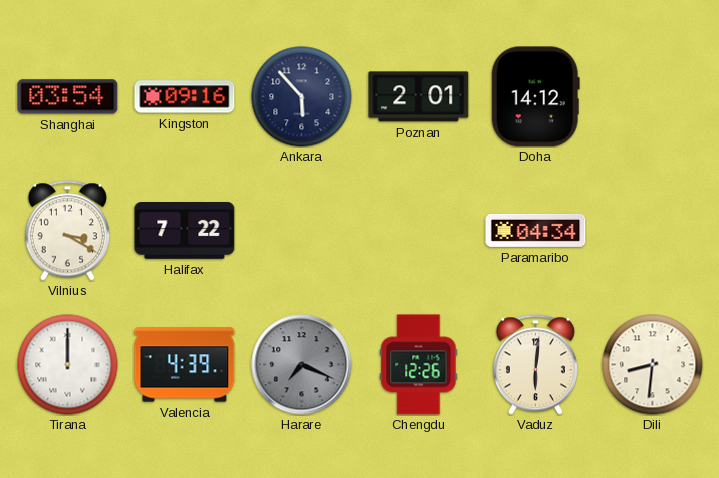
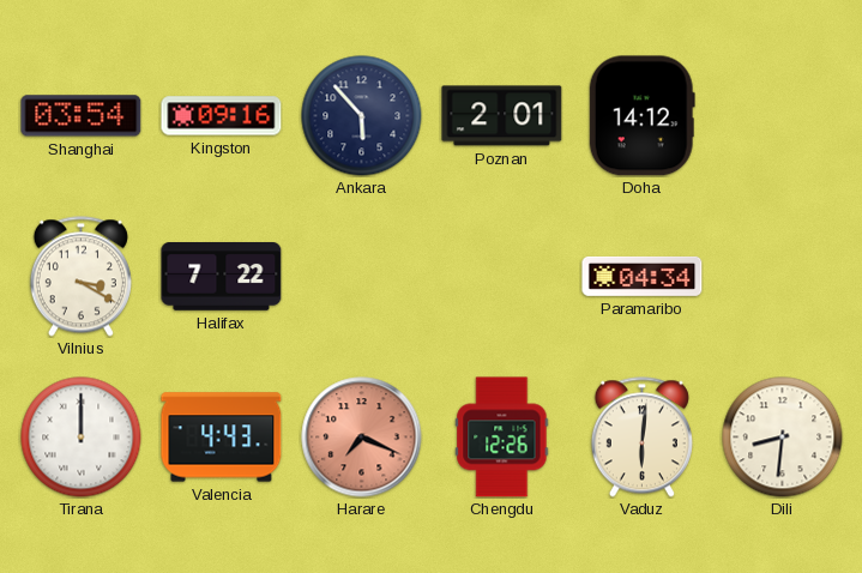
Valencia: 4:39 -> 4:43 (222, 438)
Harare dial: grey -> salmon (362, 438)
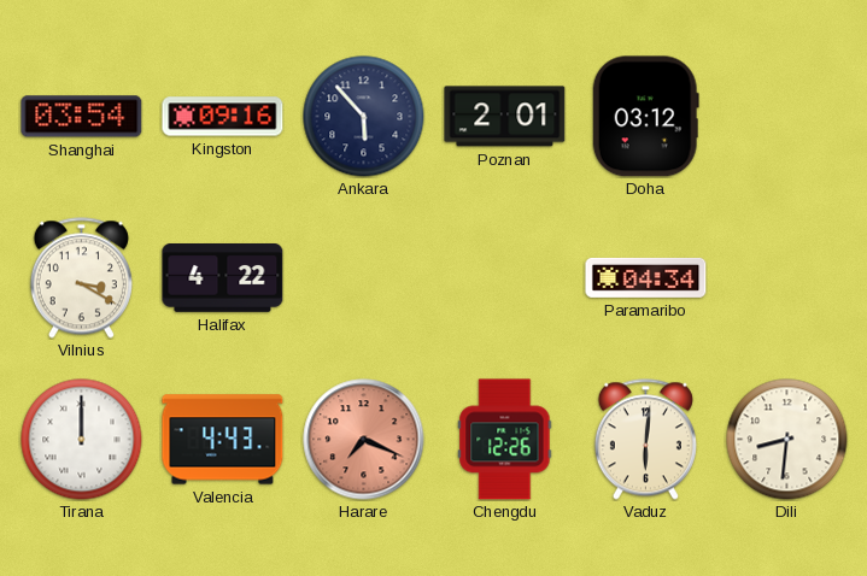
Doha: 14:12 -> 03:12 (645, 117)
Halifax: 7:22 -> 4:22 (223, 278)
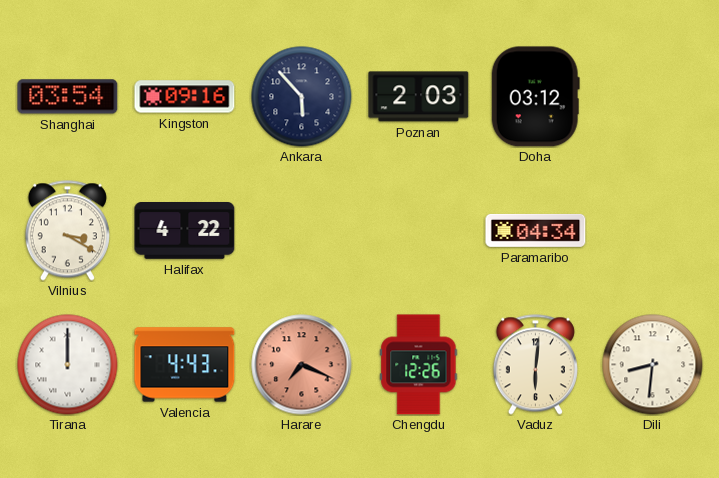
Poznan: 2:01 -> 2:03 (419, 97)
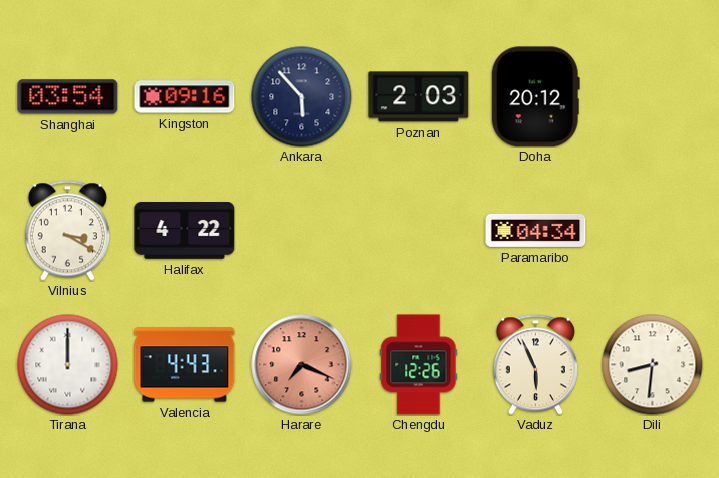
Doha: 03:12 -> 20:12 (535, 97)
Vaduz: 6:01 -> 5:56 (535, 365)
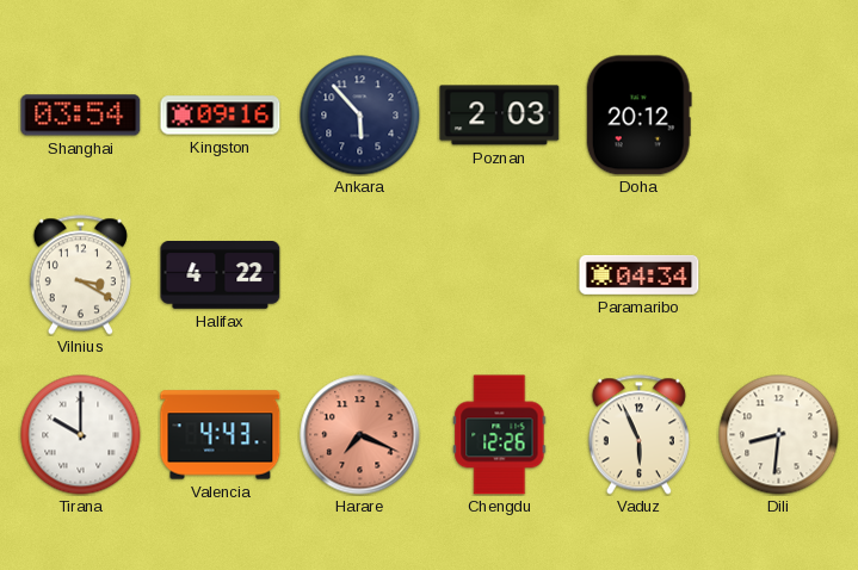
Tirana: 12:00 -> 10:00 (81, 435)
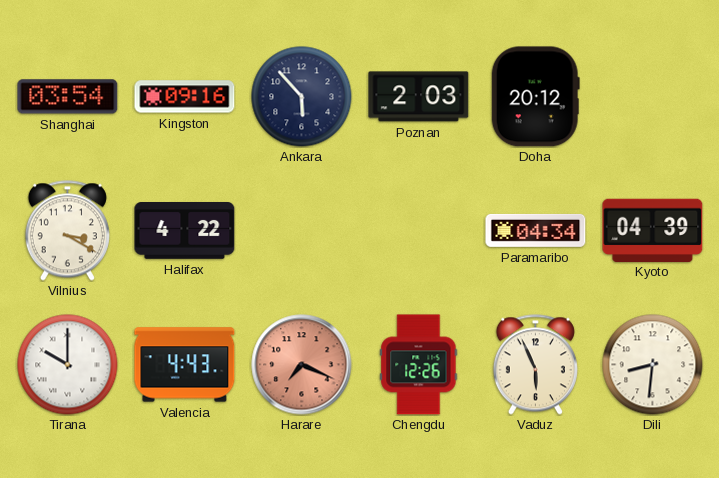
Kyoto: none -> 04:39 (653, 230)
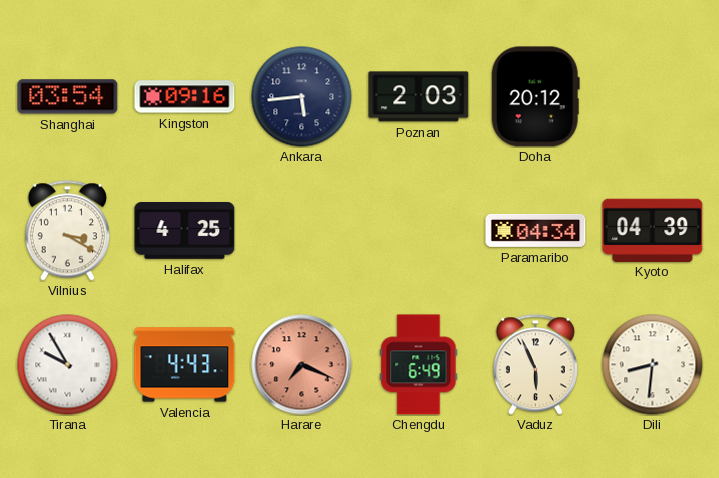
Ankara: 5:53 -> 5:44 (302, 97)
Halifax: 4:22 -> 4:25 (185, 231)
Tirana: 10:00 -> 9:55 (68, 365)
Chengdu: 12:26 -> 6:49 (419, 365)
